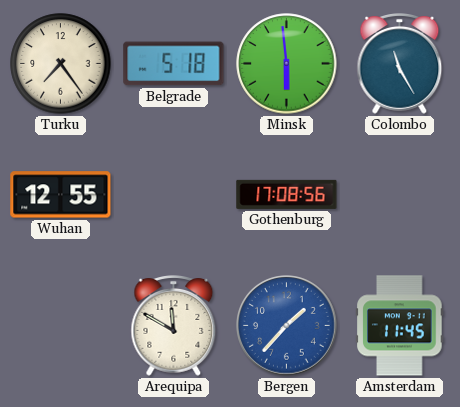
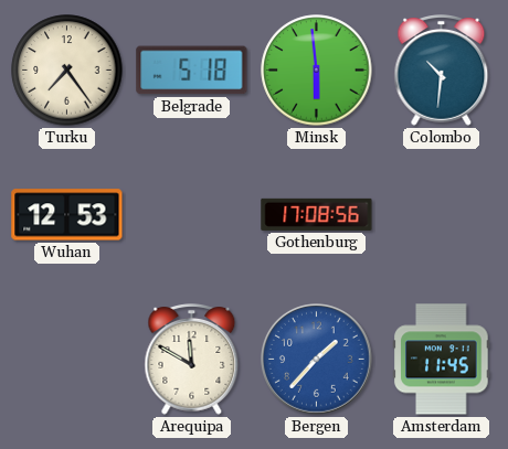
Colombo: 11:25 -> 10:31 (442, 71)
Wuhan: 12:55 -> 12:53 (67, 215)
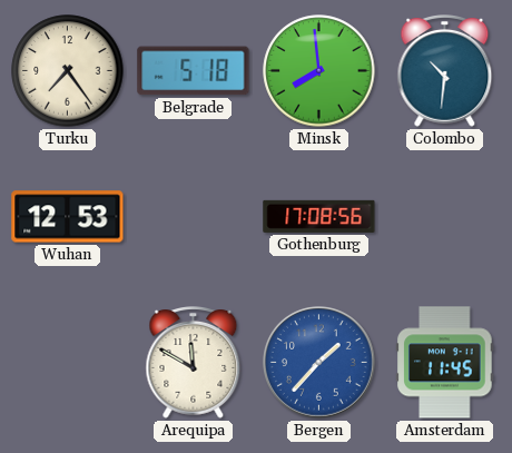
Minsk: 5:59 -> 7:59 (319, 71)
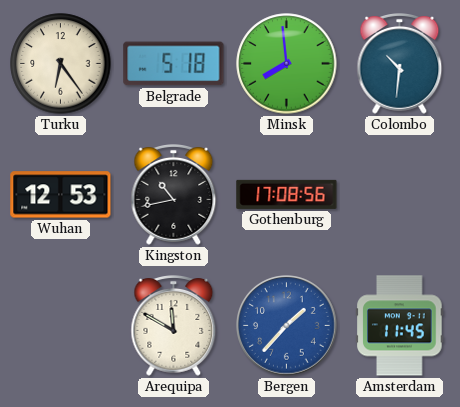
Turku: 7:24 -> 6:24 (61, 64)
Kingston: none -> 10:43 (174, 195)
